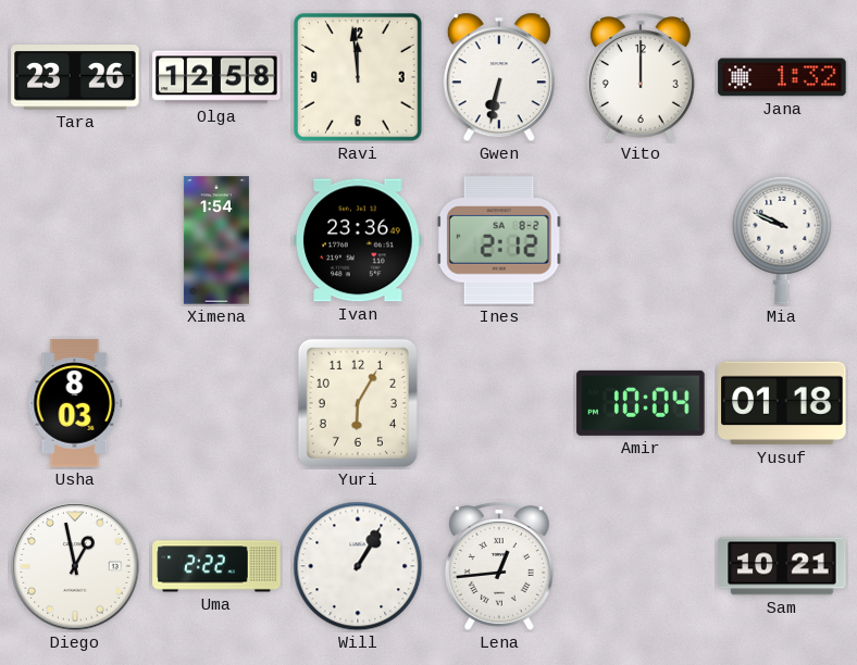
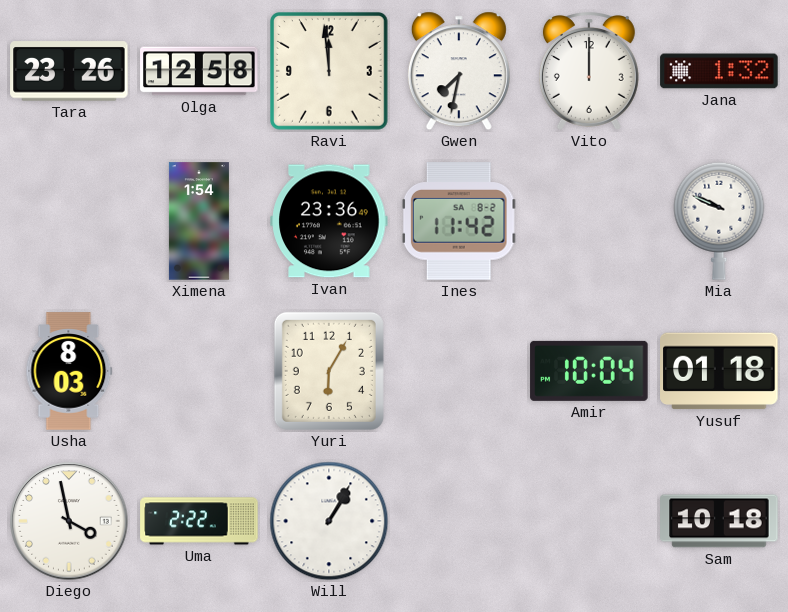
Gwen: 6:32 -> 7:32 (459, 71)
Ines: 2:12 -> 11:42 (459, 221)
Diego: 12:58 -> 3:58 (69, 521)
Lena: 12:44 -> none (499, 566)
Sam: 10:21 -> 10:18 (719, 521)
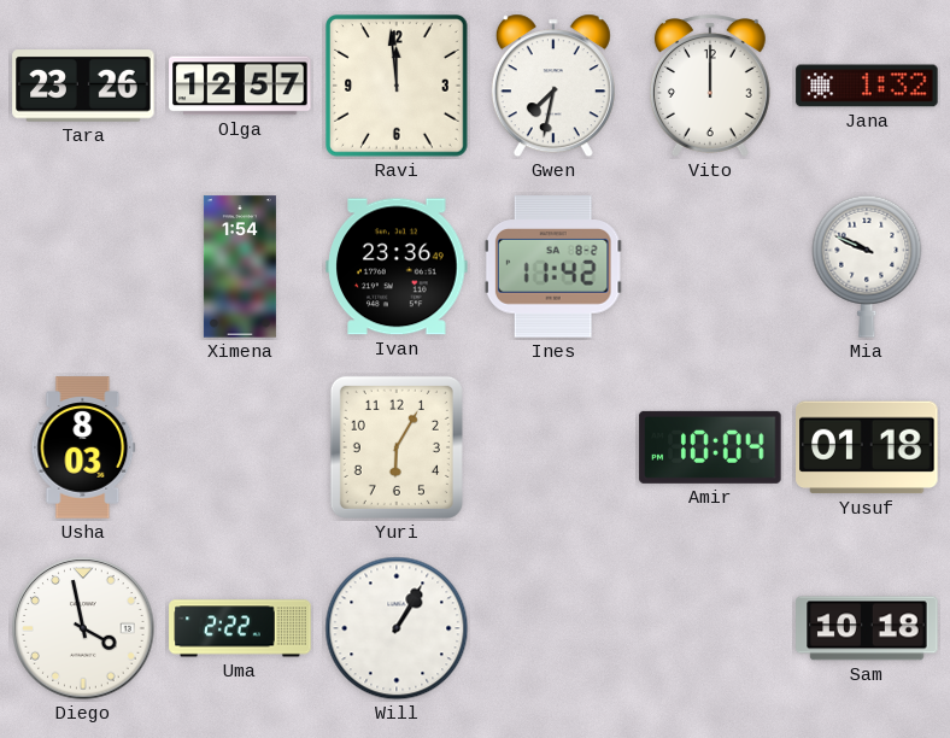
Olga: 12:58 -> 12:57 (240, 86)
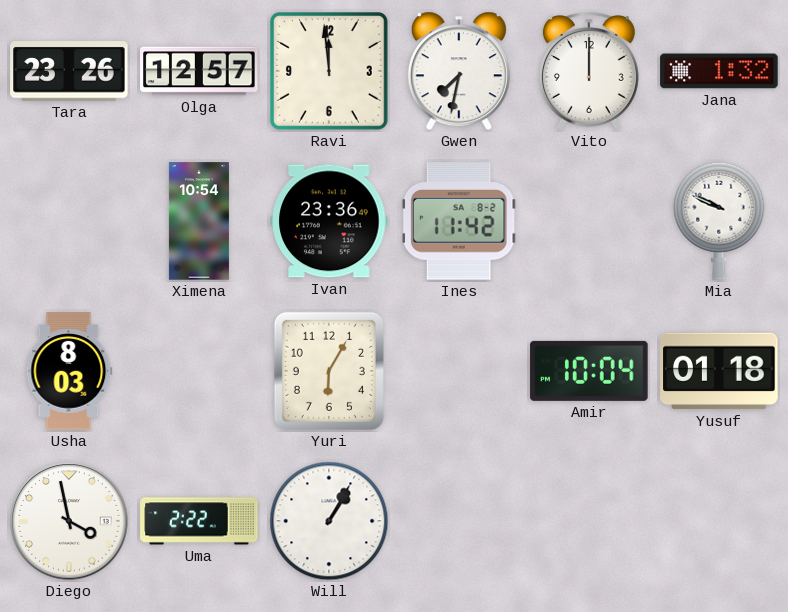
Ximena: 1:54 -> 10:54 (199, 221)
Sam: 10:18 -> none (867, 628)
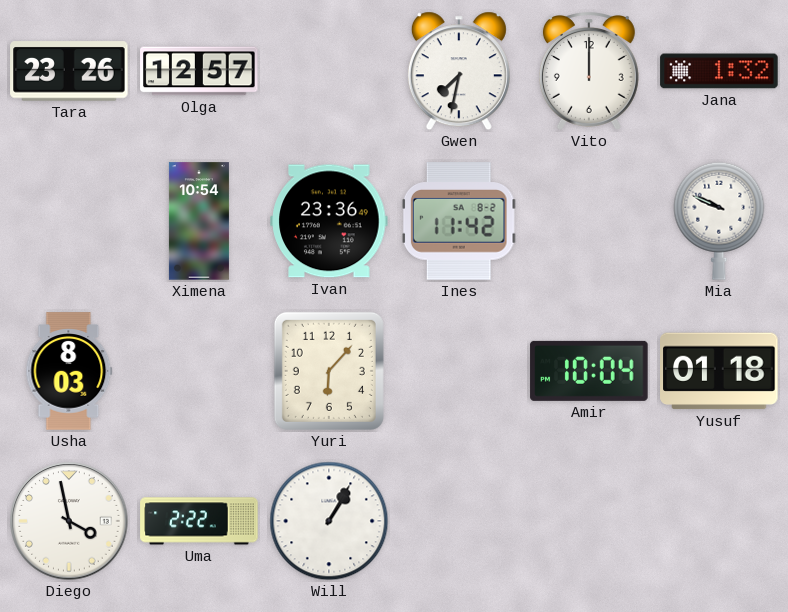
Ravi: 11:59 -> none (330, 72)
Yuri: 6:05 -> 6:07 (329, 371)
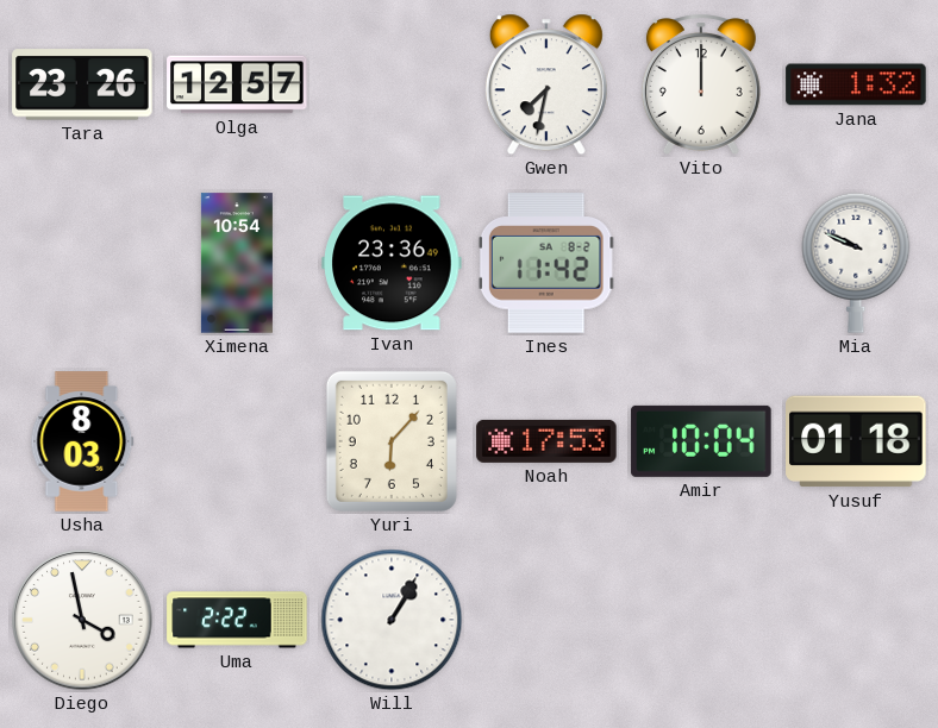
Noah: none -> 17:53 (546, 441)
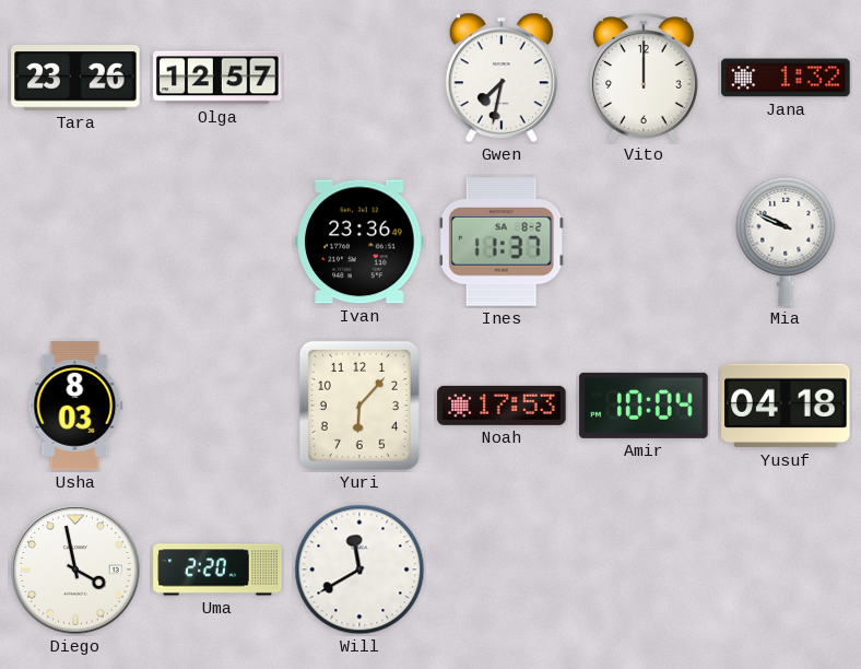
Ximena: 10:54 -> none (237, 263)
Ines: 11:42 -> 11:37 (502, 242)
Yusuf: 01:18 -> 04:18 (786, 406)
Uma: 2:22 -> 2:20 (217, 570)
Will: 1:05 -> 11:40 (359, 570)
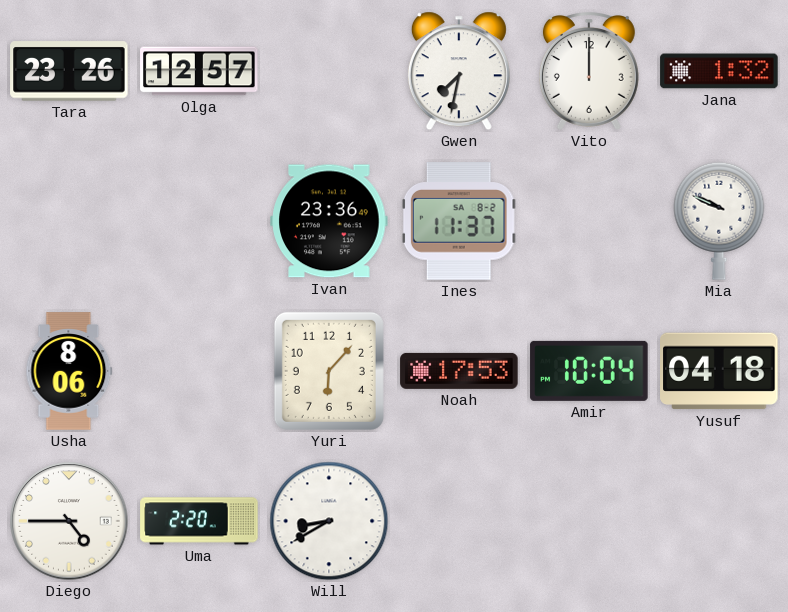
Usha: 8:03 -> 8:06 (69, 371)
Diego: 3:58 -> 4:45 (69, 521)
Will: 11:40 -> 8:40 (329, 521)
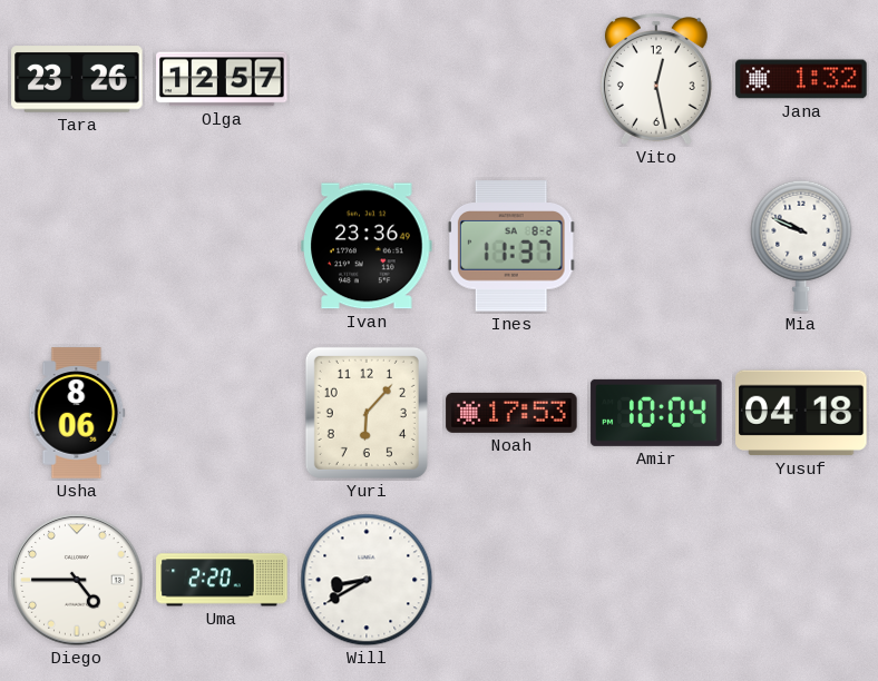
Gwen: 7:32 -> none (459, 71)
Vito: 12:00 -> 12:28 (656, 79)
